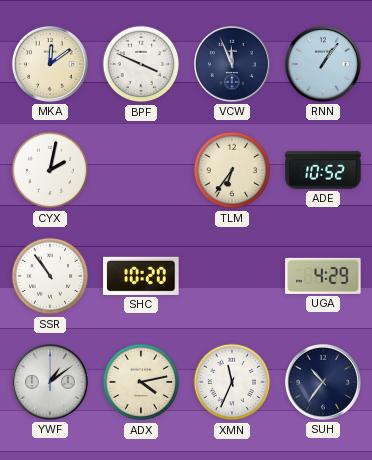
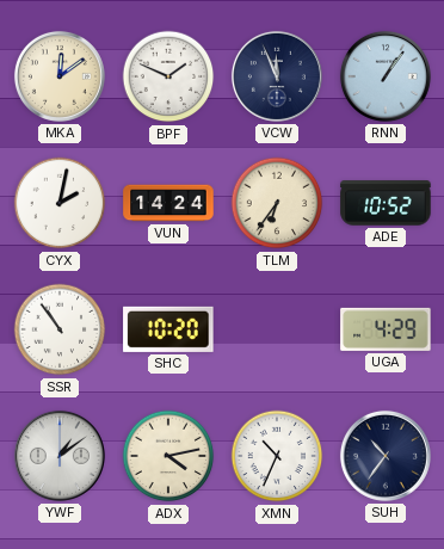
BPF: 3:49 -> 1:49 (168, 76)
VUN: none -> 14:24 (168, 203)
XMN: 11:34 -> 10:34 (277, 456)
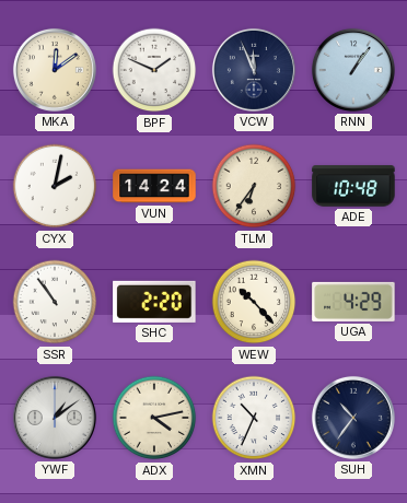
ADE: 10:52 -> 10:48 (353, 186)
SHC: 10:20 -> 2:20 (154, 302)
WEW: none -> 10:23 (254, 302)
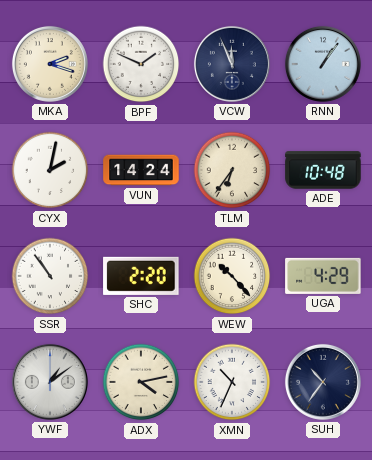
MKA: 12:09 -> 2:18 (50, 64)
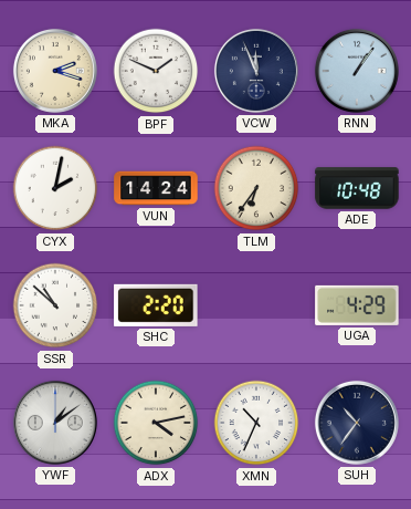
SSR: 10:54 -> 10:52 (55, 305)
WEW: 10:23 -> none (232, 276)
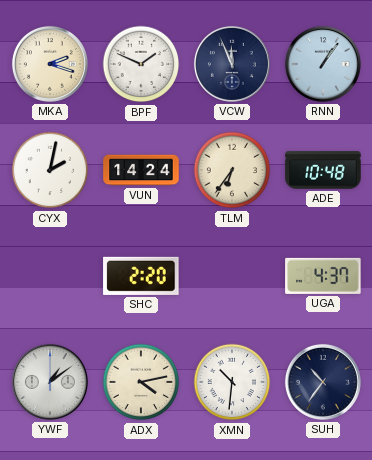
SSR: 10:52 -> none (55, 305)
UGA: 4:29 -> 4:37 (323, 276)
XMN: 10:34 -> 10:31 (232, 382)
